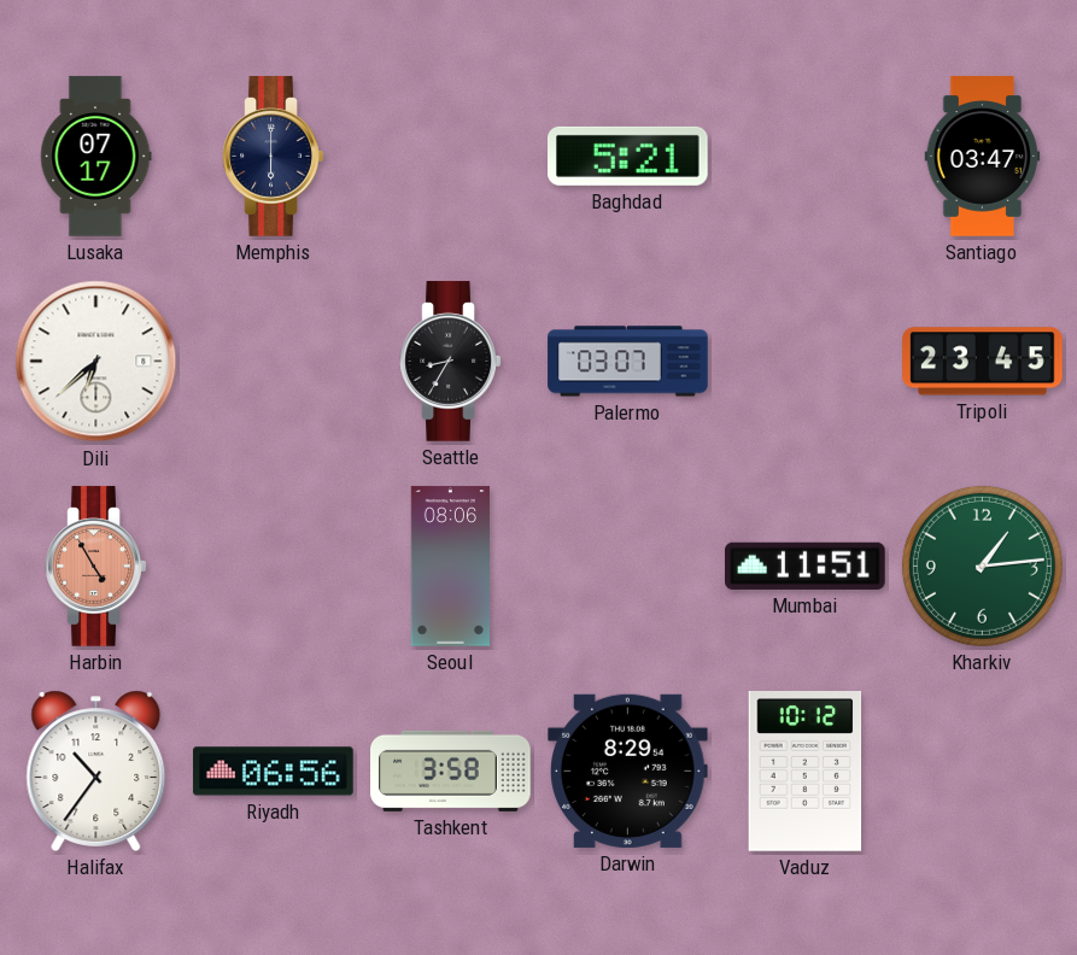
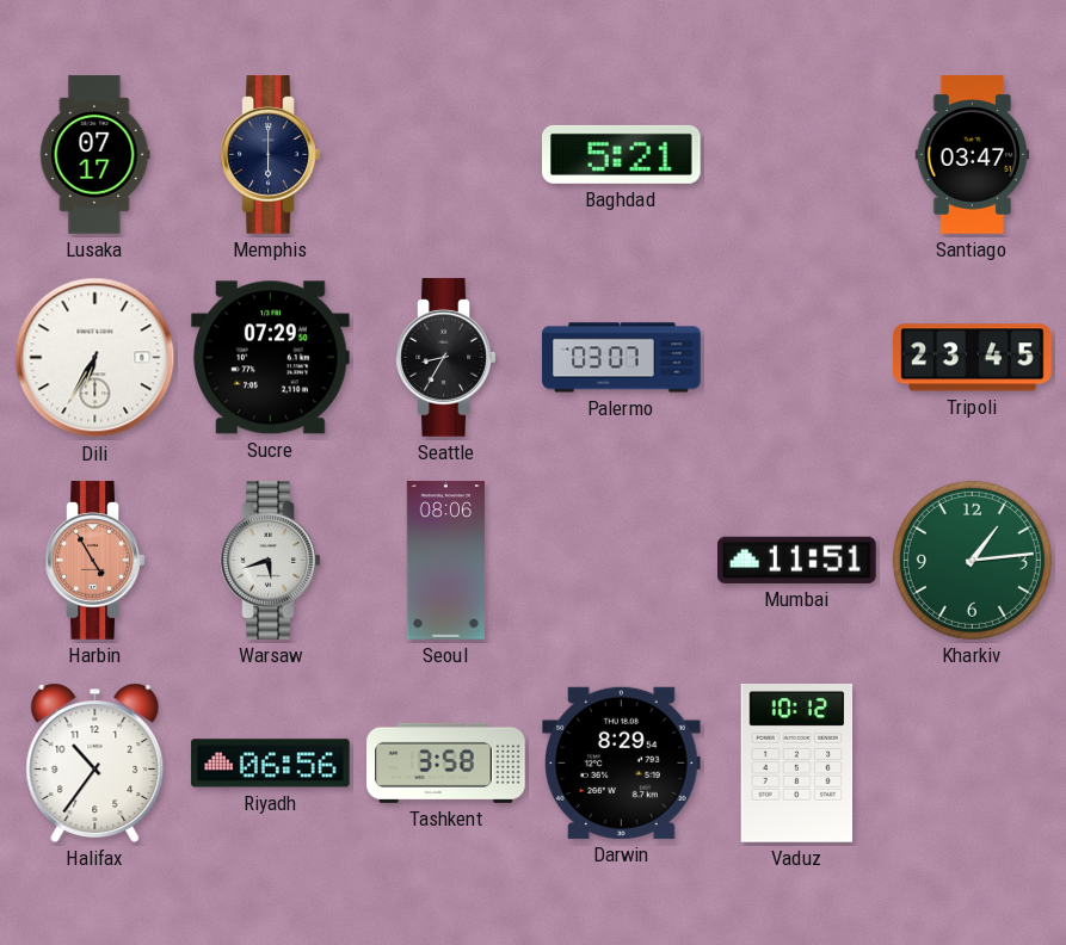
Dili: 6:38 -> 6:35 (95, 358)
Sucre: none -> 07:29 (271, 358)
Warsaw: none -> 5:42 (271, 561)
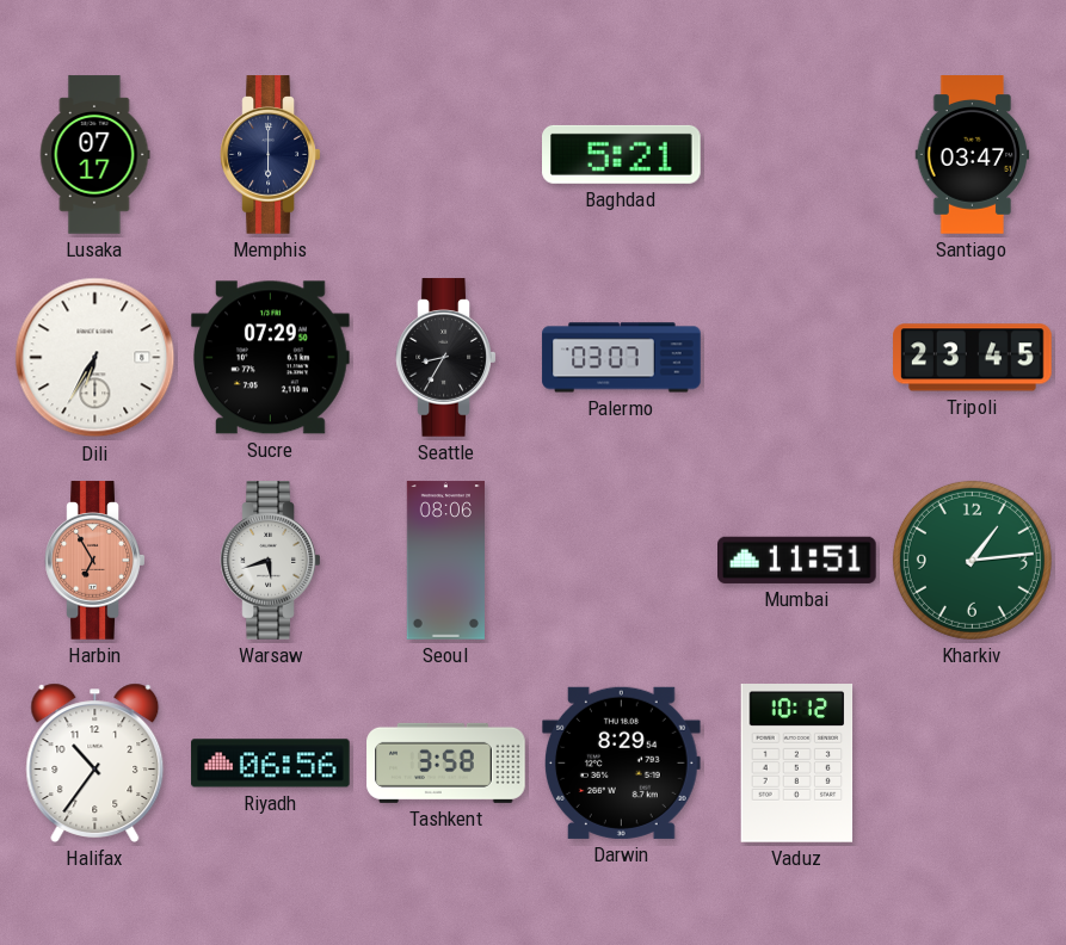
Harbin: 4:55 -> 6:55 (95, 561)
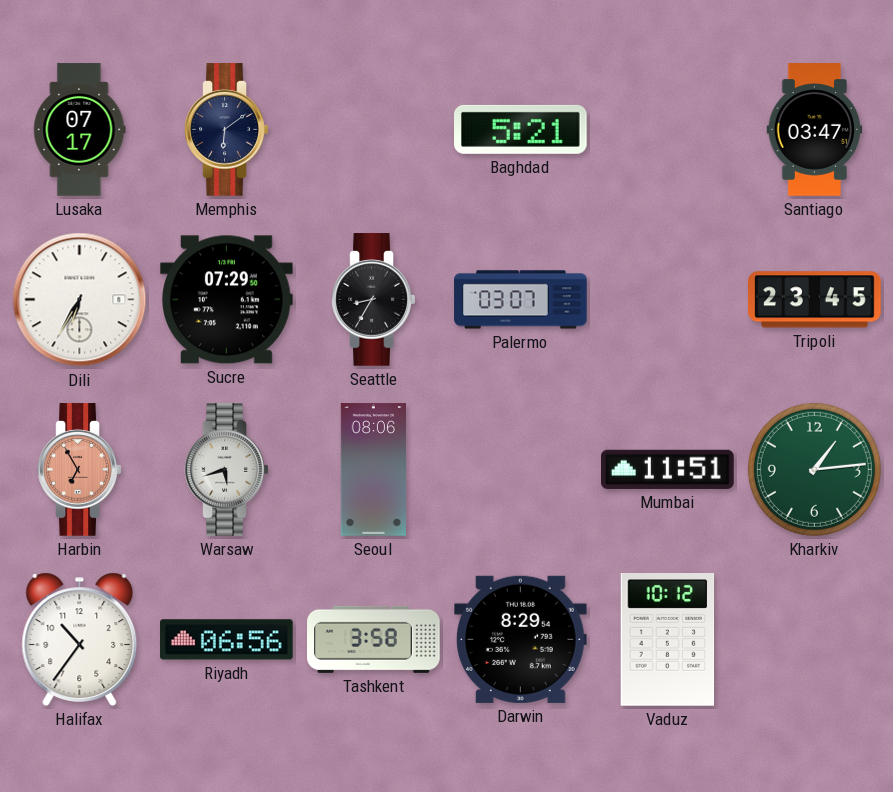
Memphis: 6:00 -> 6:09 (227, 130)
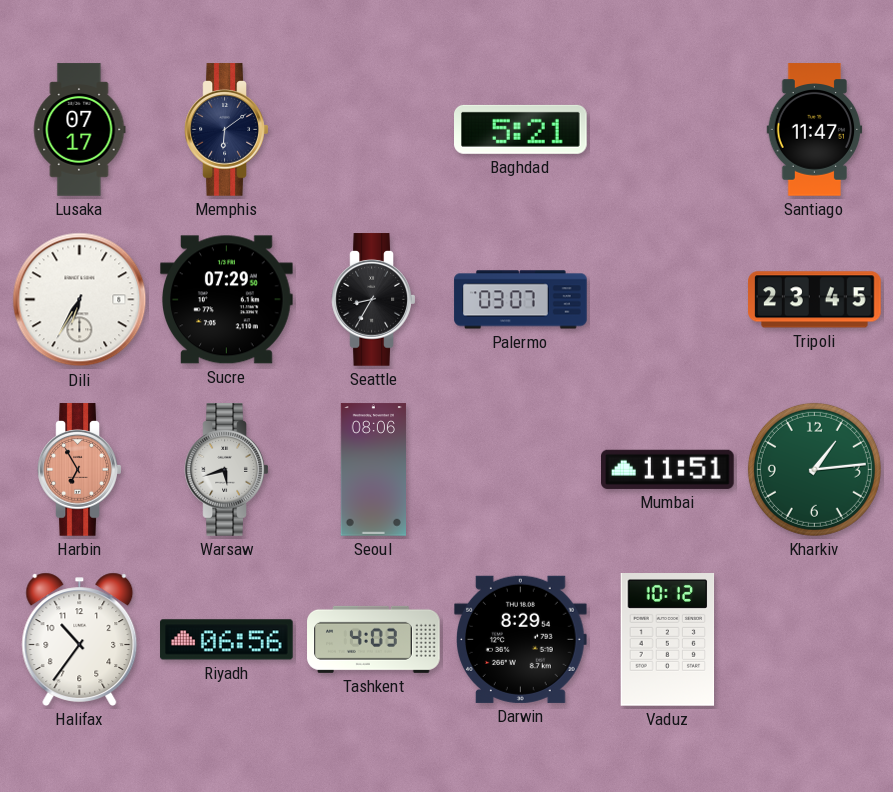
Santiago: 03:47 -> 11:47 (815, 130)
Tashkent: 3:58 -> 4:03 (374, 639)
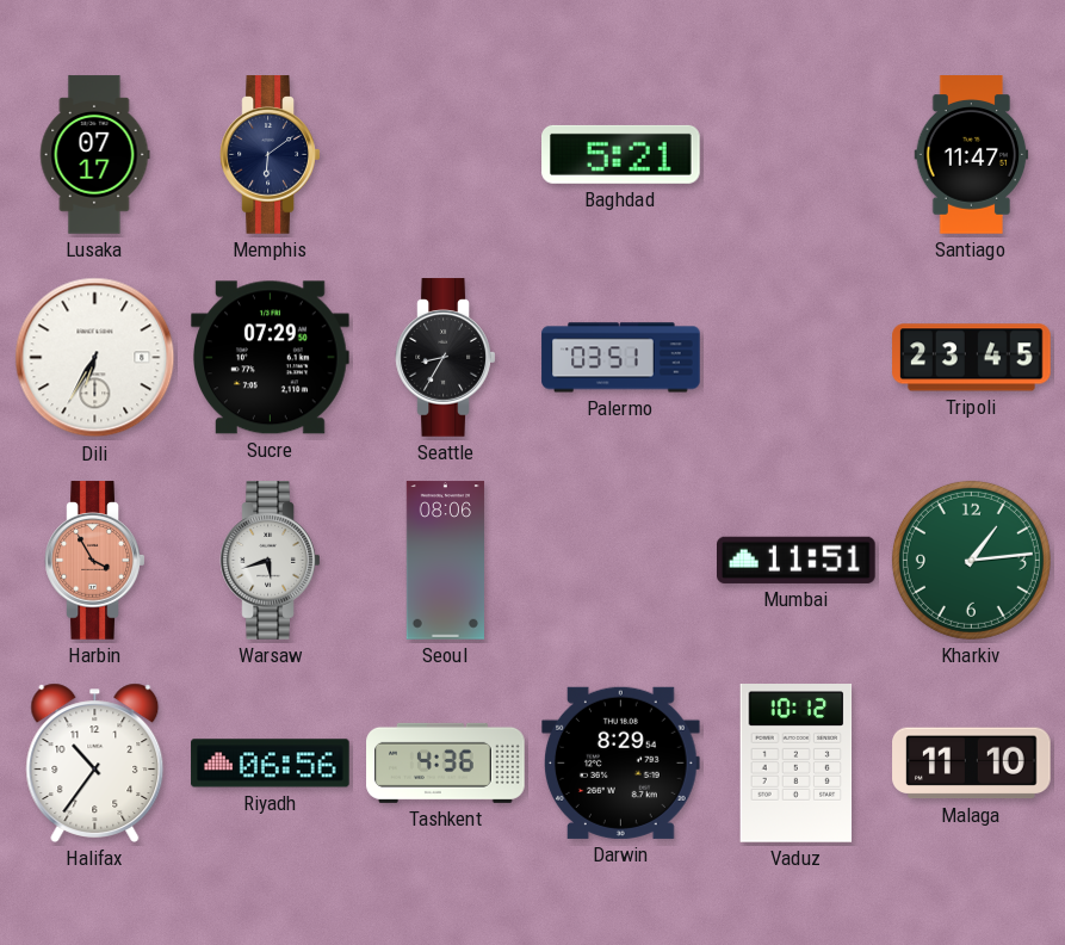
Palermo: 03:07 -> 03:51 (621, 358)
Harbin: 6:55 -> 3:55 (95, 561)
Tashkent: 4:03 -> 4:36 (446, 762)
Malaga: none -> 11:10 (972, 764)
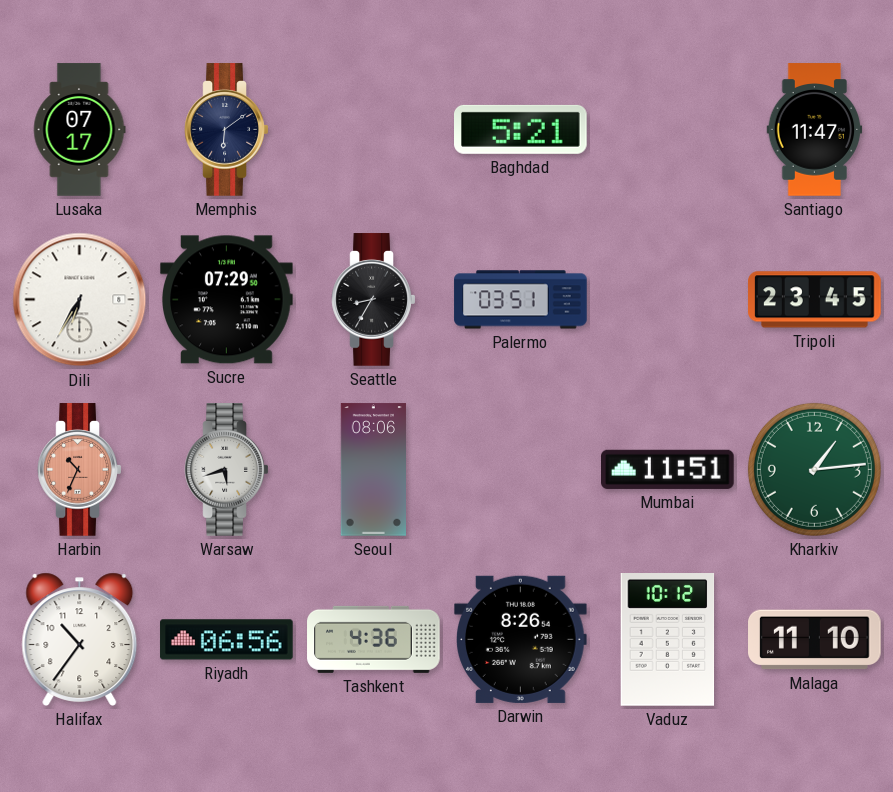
Harbin: 3:55 -> 10:34 (80, 470)
Darwin: 8:29 -> 8:26 (521, 639)
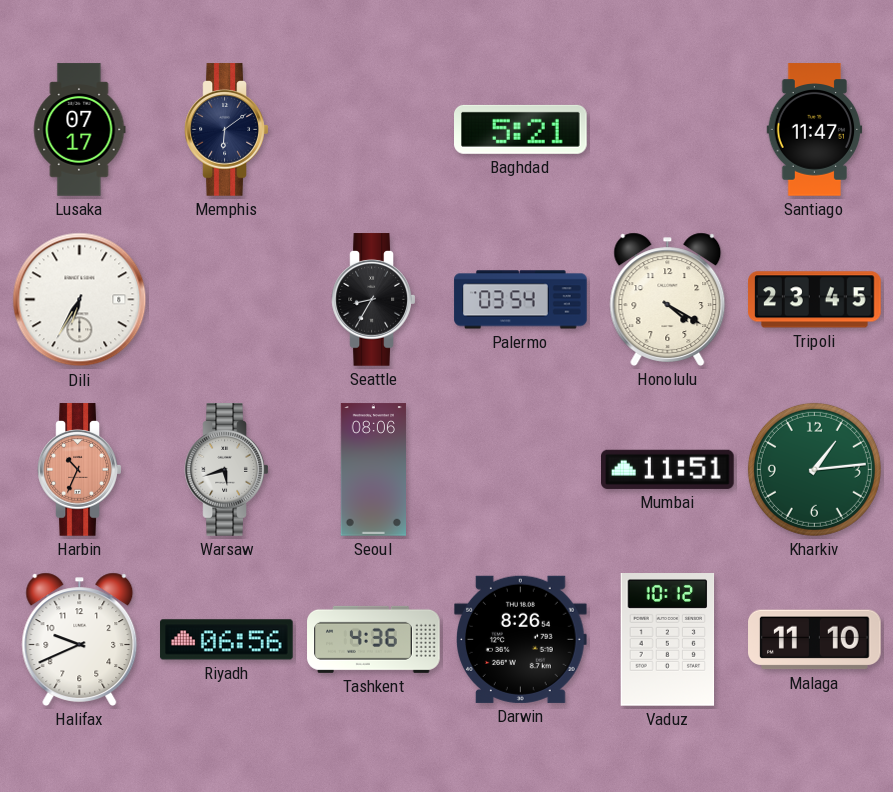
Sucre: 07:29 -> none (227, 300)
Palermo: 03:51 -> 03:54 (521, 300)
Honolulu: none -> 4:20 (668, 299)
Halifax: 10:36 -> 9:41 (80, 639)
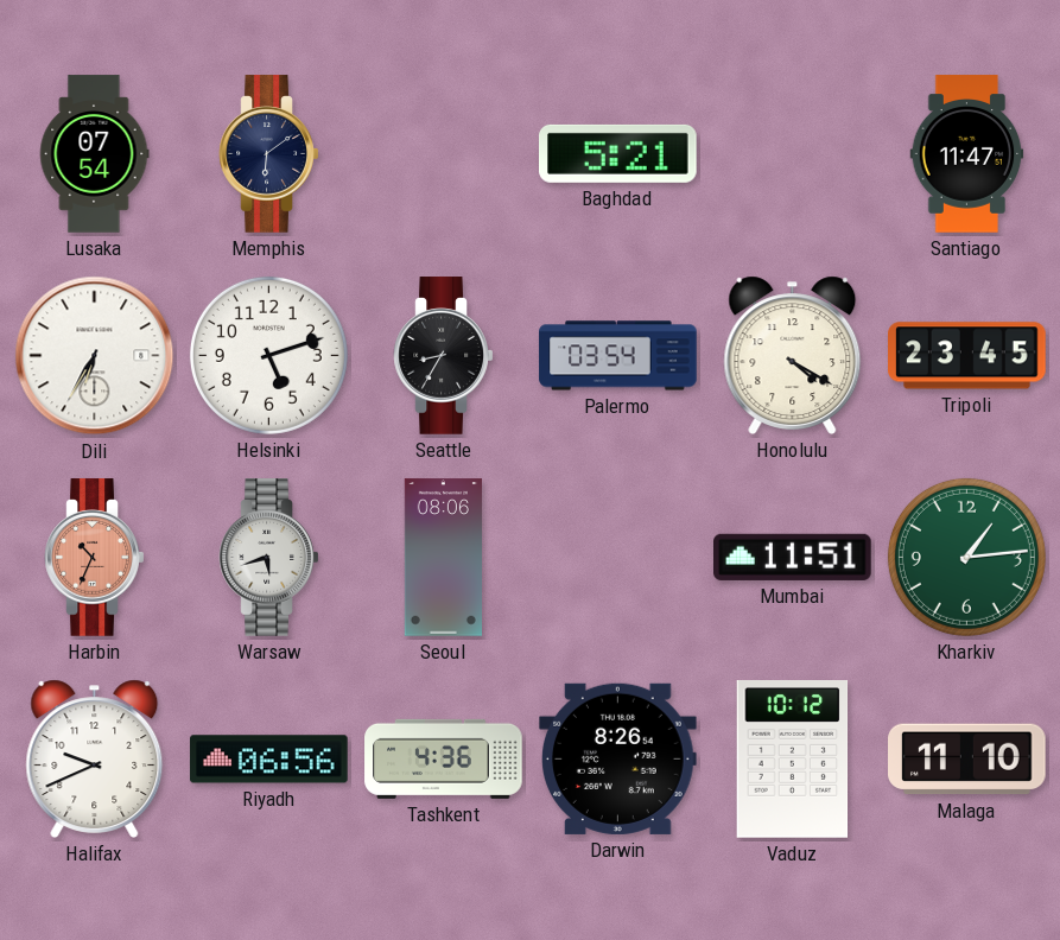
Lusaka: 07:17 -> 07:54 (94, 154)
Helsinki: none -> 5:12 (268, 355)
